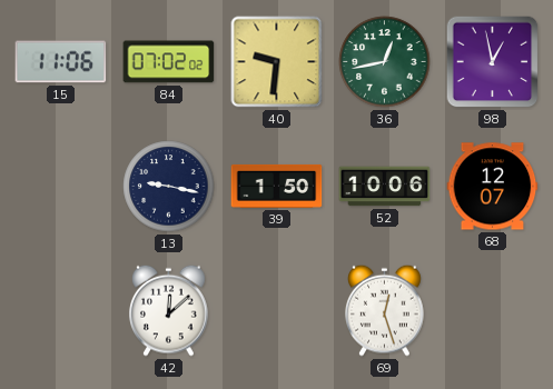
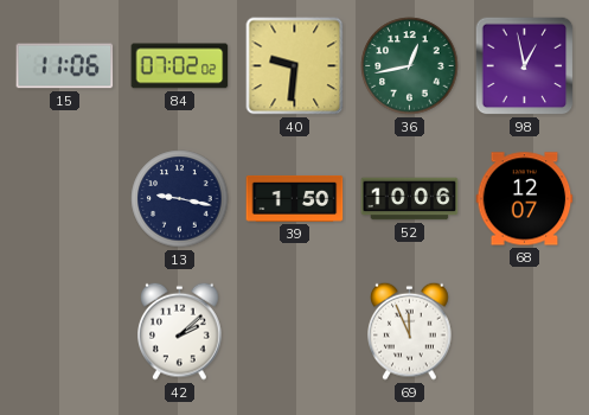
42: 12:08 -> 2:08 (180, 331)
69: 12:27 -> 11:56 (410, 331)
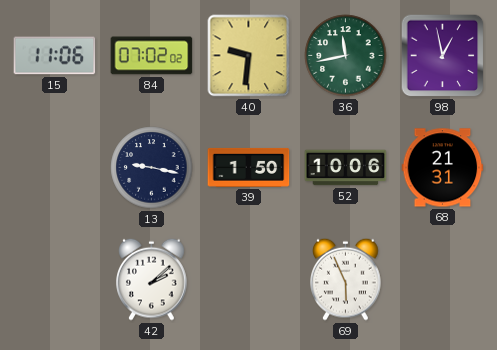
36: 12:43 -> 11:43 (346, 56)
68: 12:07 -> 21:31 (443, 168)
69: 11:56 -> 5:56 (346, 279)
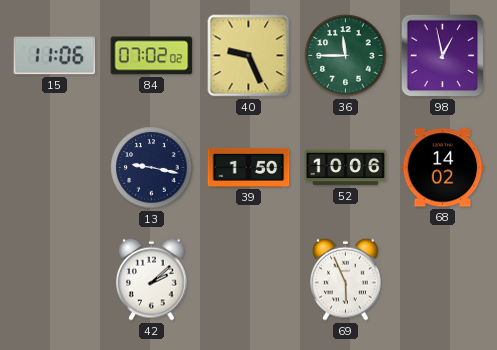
40: 9:31 -> 9:26 (249, 56)
36: 11:43 -> 11:45 (346, 56)
68: 21:31 -> 14:02 (443, 168)
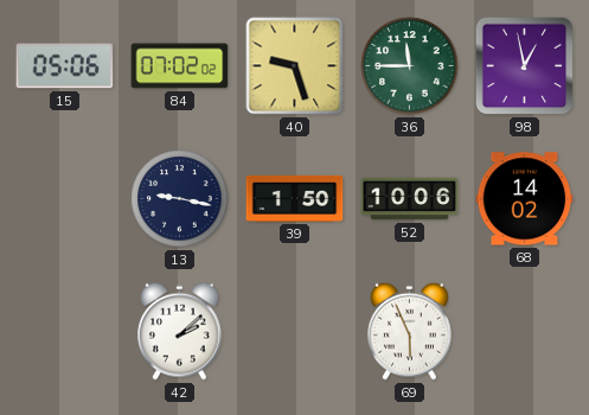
15: 11:06 -> 05:06 (65, 66)
40: 9:26 -> 9:27 (295, 66)
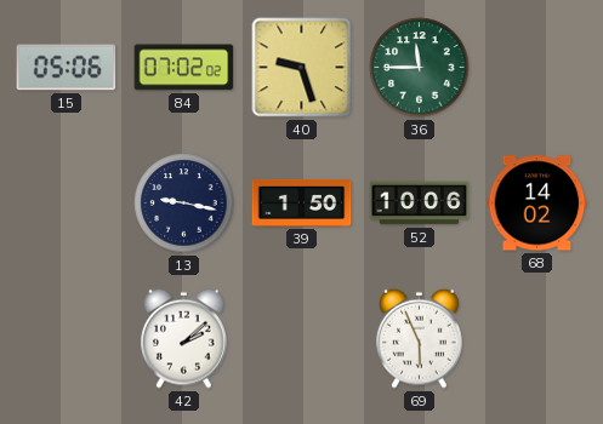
98: 12:58 -> none (525, 66)
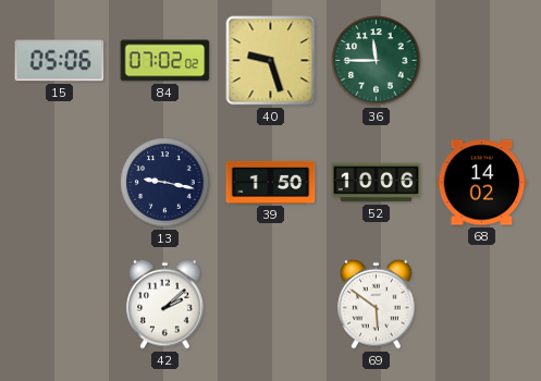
69: 5:56 -> 5:51 (377, 304)
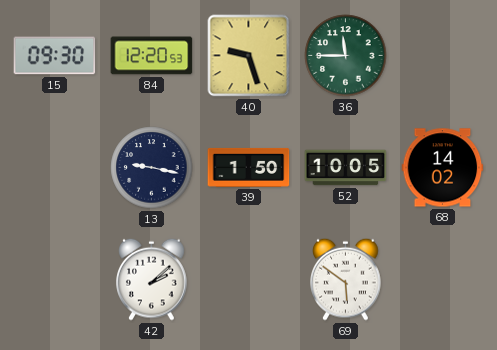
15: 05:06 -> 09:30 (55, 56)
84: 07:02 -> 12:20 (152, 56)
52: 10:06 -> 10:05 (346, 168)
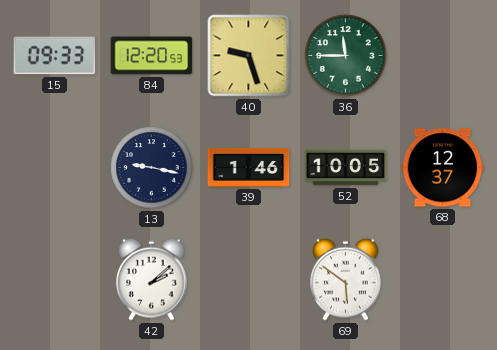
15: 09:30 -> 09:33 (55, 56)
39: 1:50 -> 1:46 (249, 167)
68: 14:02 -> 12:37 (443, 168)
